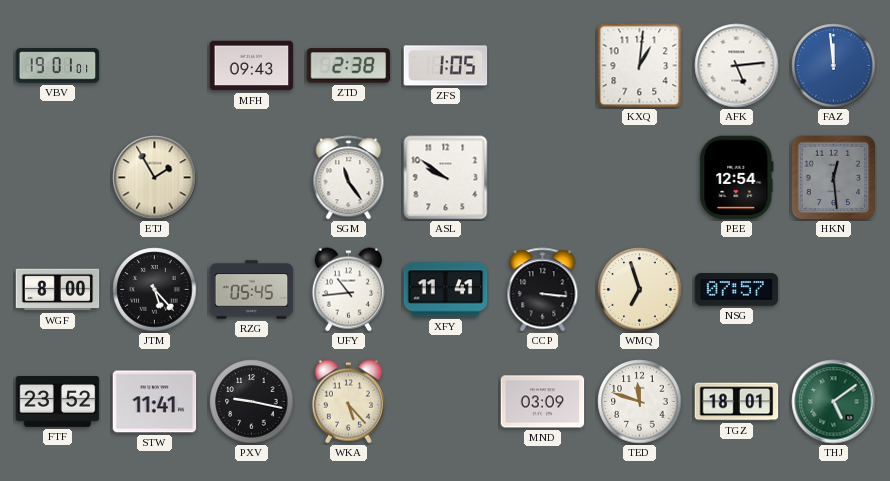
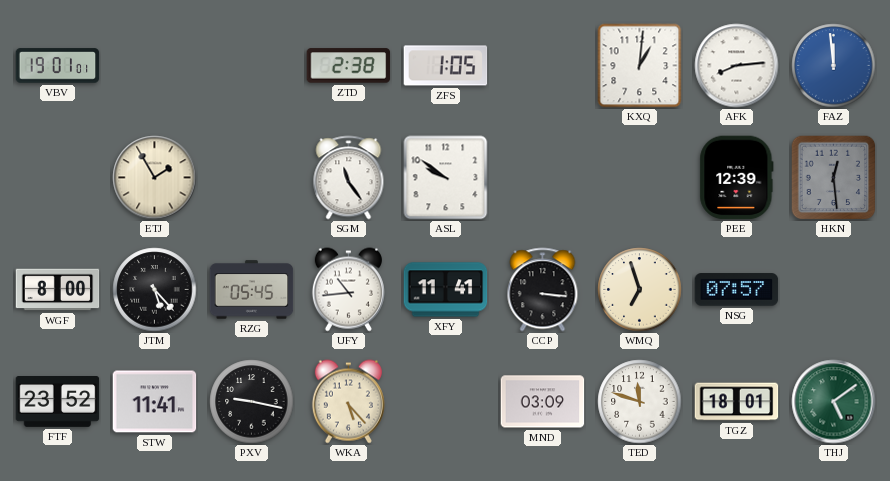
MFH: 09:43 -> none (252, 66)
AFK: 5:14 -> 8:14 (737, 66)
PEE: 12:54 -> 12:39 (737, 178)
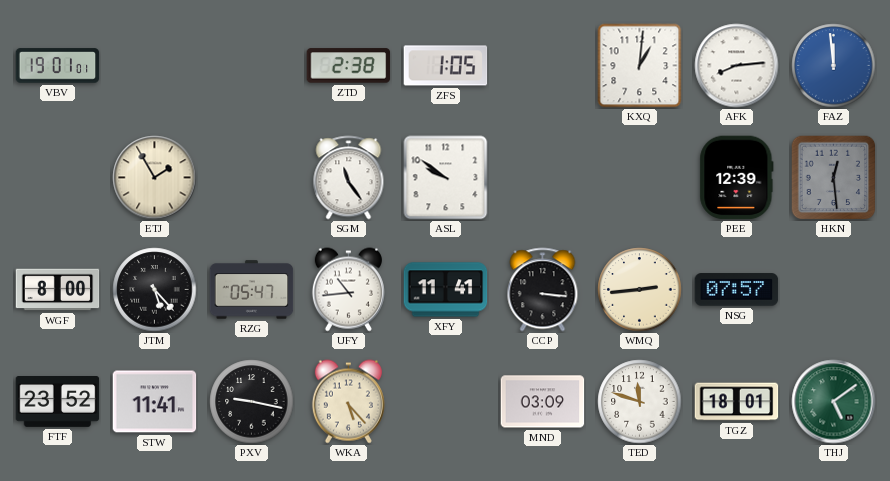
RZG: 05:45 -> 05:47 (252, 290)
WMQ: 6:57 -> 2:44 (640, 290)
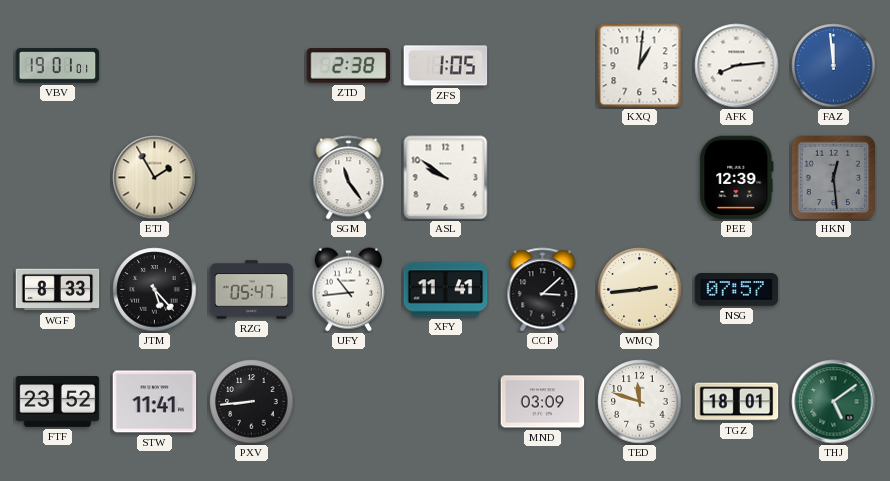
WGF: 8:00 -> 8:33 (58, 290)
CCP: 3:16 -> 3:08 (543, 290)
PXV: 9:17 -> 8:44 (252, 402)
WKA: 5:23 -> none (348, 402)
